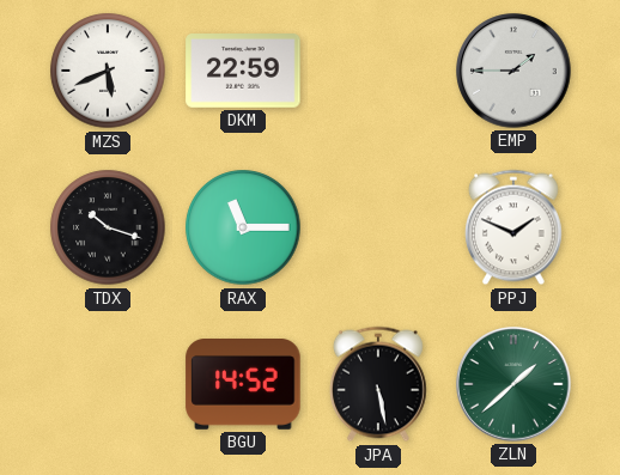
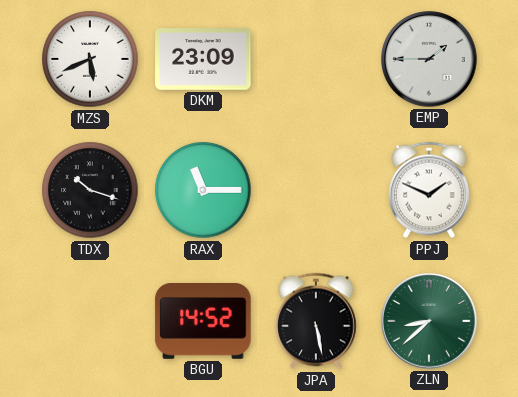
DKM: 22:59 -> 23:09 (203, 60)
ZLN: 1:38 -> 8:38 (429, 321)
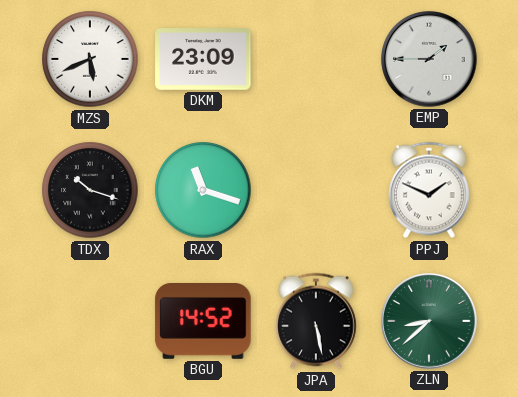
RAX: 11:15 -> 11:18 (203, 190)
